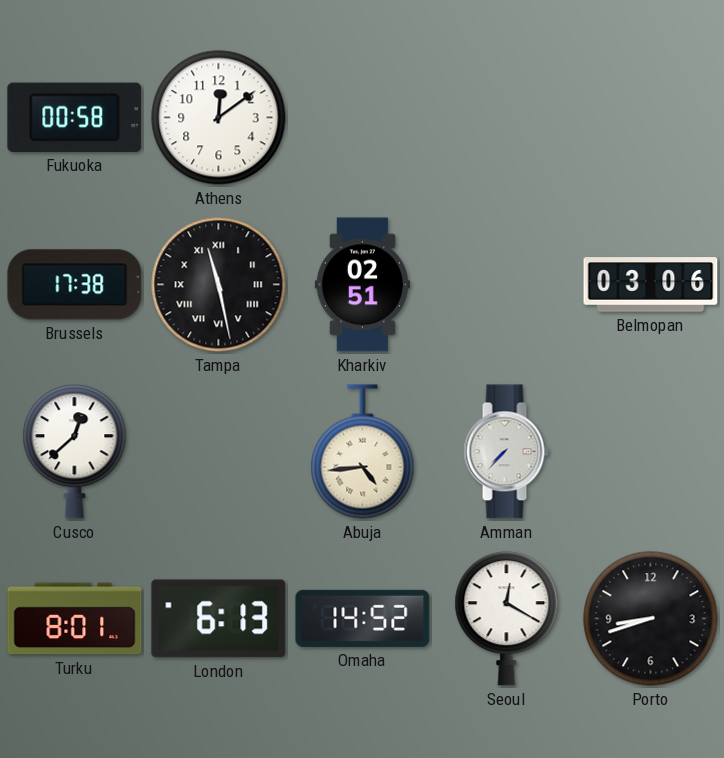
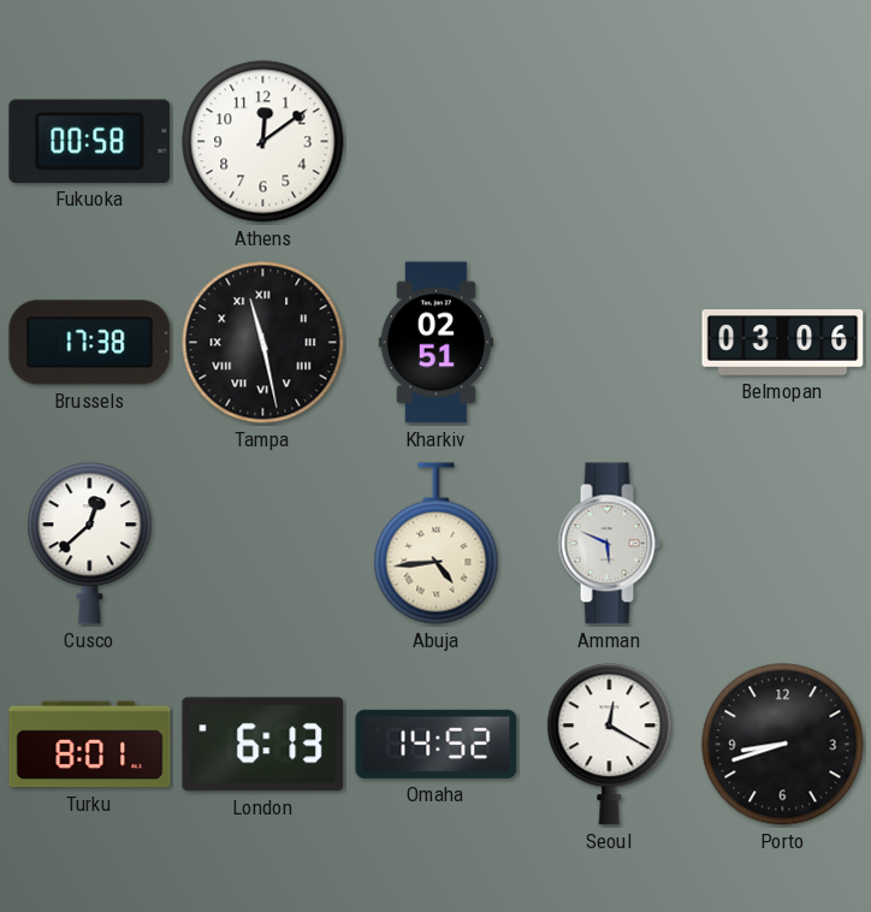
Amman: 7:37 -> 5:49 (609, 544)
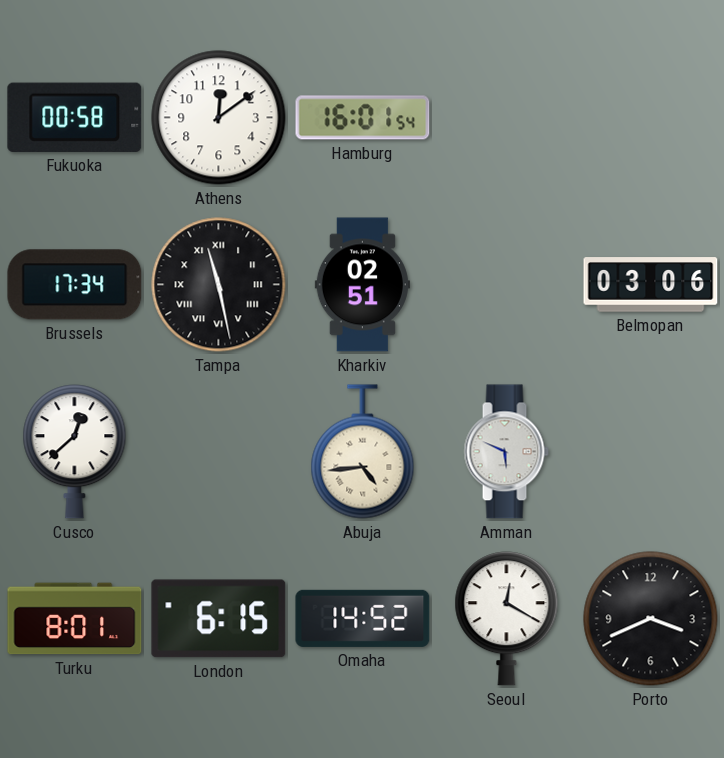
Hamburg: none -> 16:01 (363, 118)
Brussels: 17:38 -> 17:34 (75, 285)
London: 6:13 -> 6:15 (219, 619)
Porto: 8:42 -> 3:41 (651, 619)
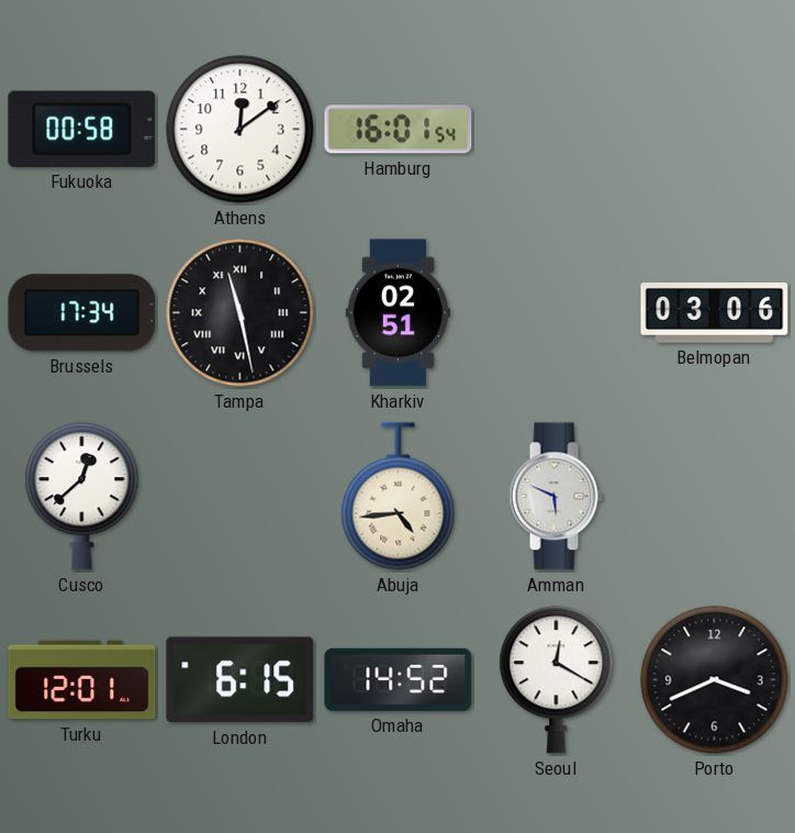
Turku: 8:01 -> 12:01 (82, 680)
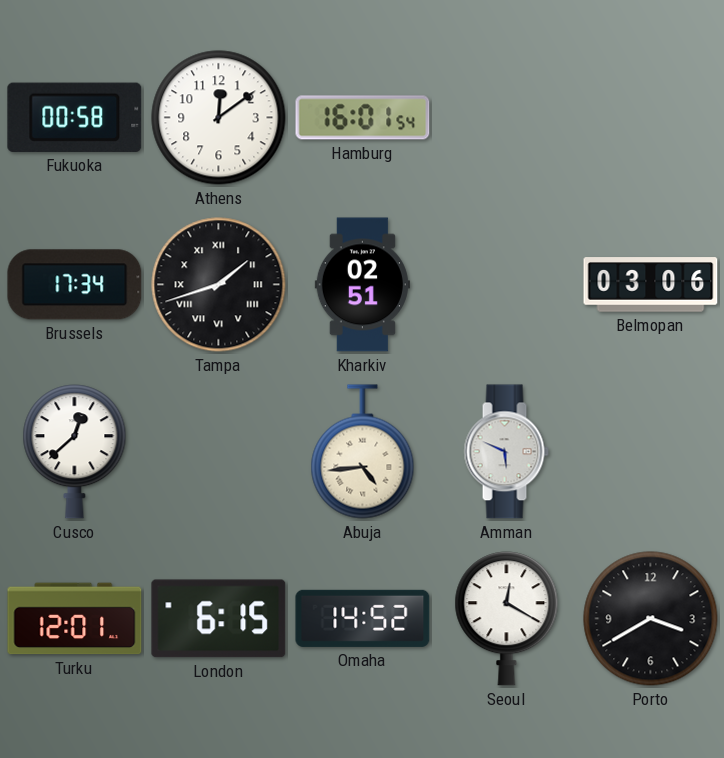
Tampa: 11:28 -> 1:42 (219, 285)
Porto: 3:41 -> 3:40 (651, 619)
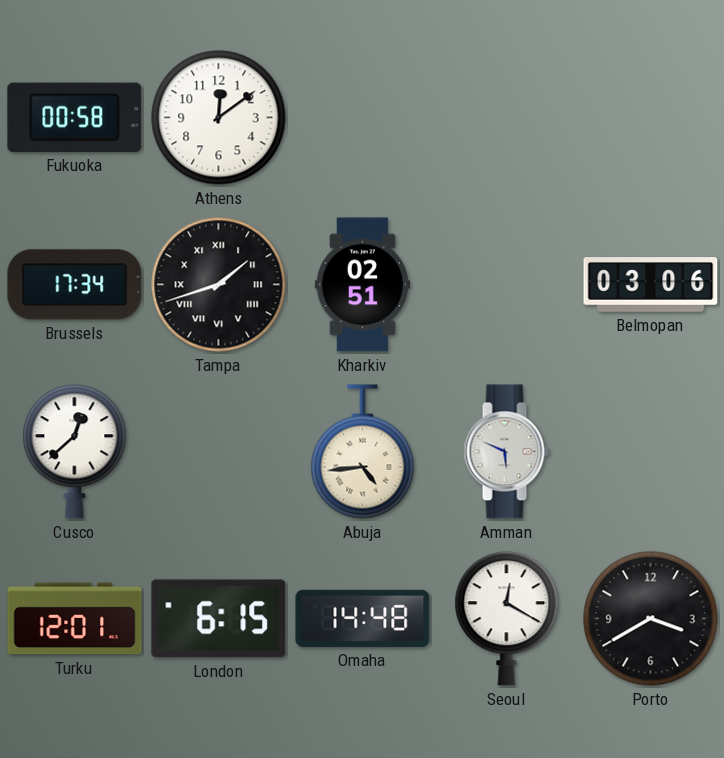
Hamburg: 16:01 -> none (363, 118)
Omaha: 14:52 -> 14:48 (363, 618)
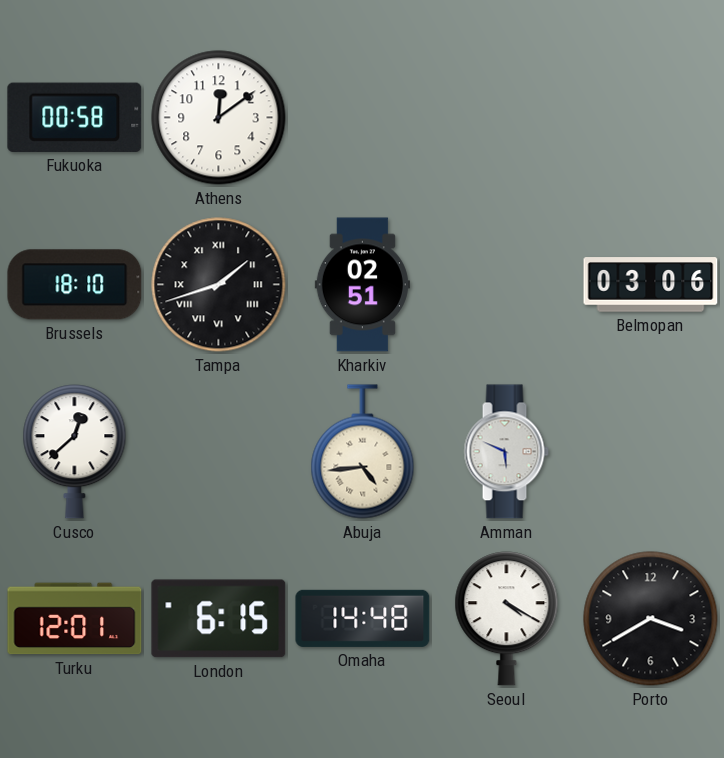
Brussels: 17:34 -> 18:10 (75, 285)
Seoul: 12:20 -> 4:20 (507, 619)
